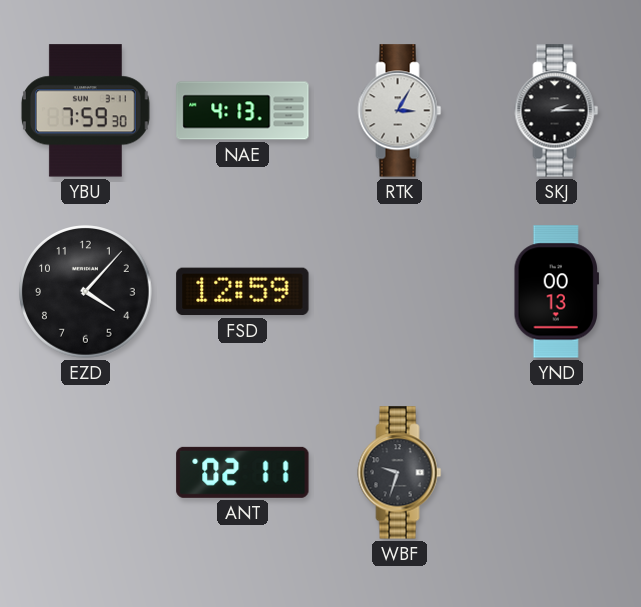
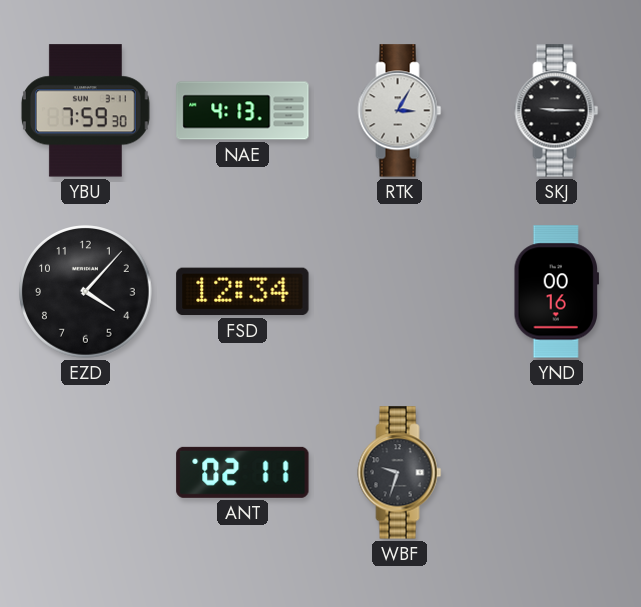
SKJ: 2:15 -> 9:15 (557, 111)
FSD: 12:59 -> 12:34 (243, 292)
YND: 00:13 -> 00:16 (557, 292)
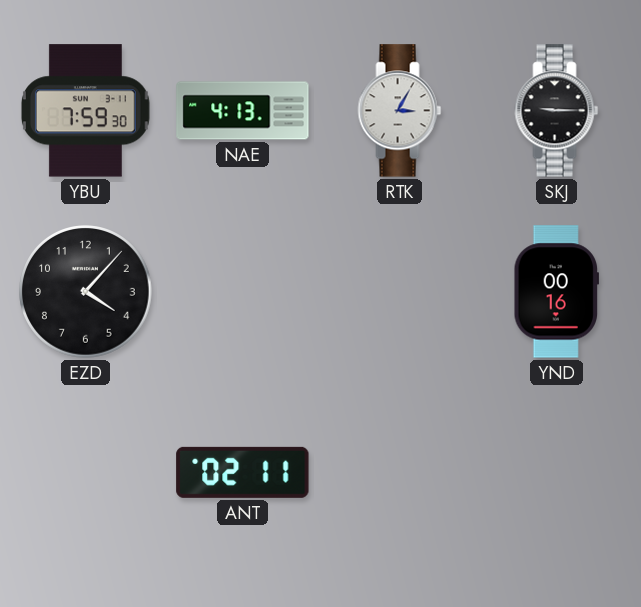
FSD: 12:34 -> none (243, 292)
WBF: 9:33 -> none (400, 473)
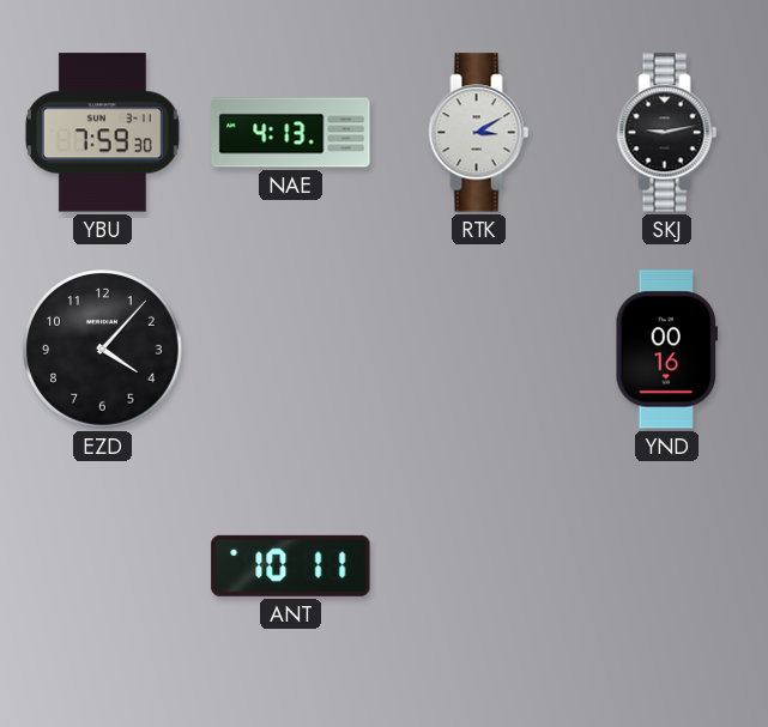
RTK: 3:05 -> 3:10 (479, 133)
SKJ: 9:15 -> 9:13 (667, 133)
ANT: 02:11 -> 10:11 (291, 565)
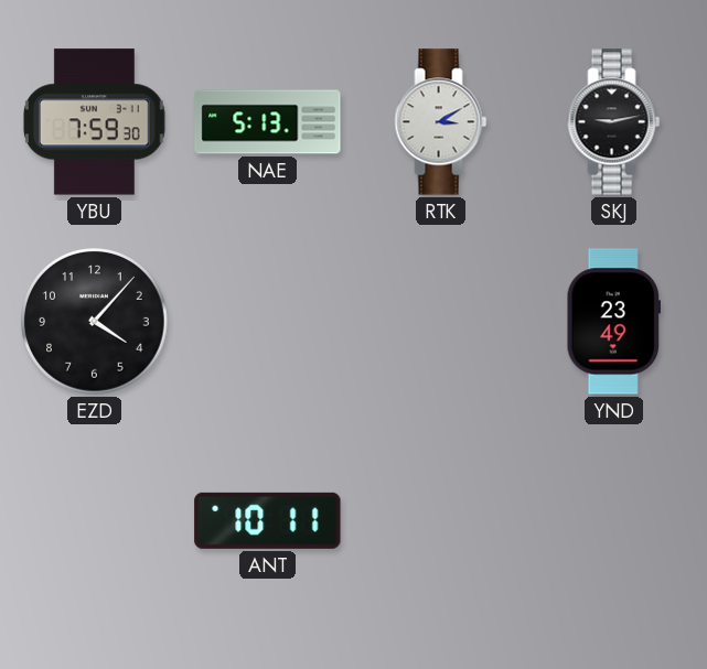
NAE: 4:13 -> 5:13 (268, 122)
YND: 00:16 -> 23:49 (614, 322)
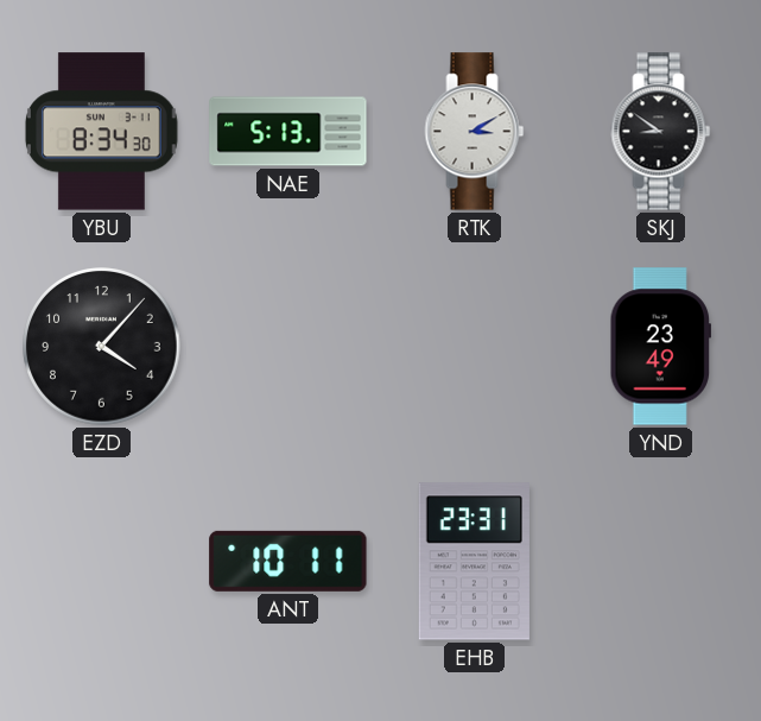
YBU: 7:59 -> 8:34 (101, 132)
SKJ: 9:13 -> 8:51 (661, 132)
EHB: none -> 23:31 (474, 562)
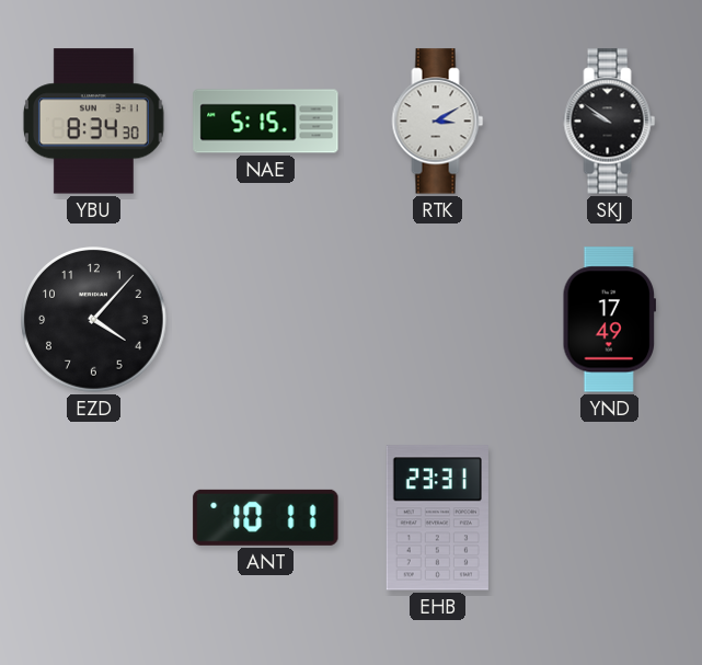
NAE: 5:13 -> 5:15 (266, 122)
SKJ: 8:51 -> 9:51 (610, 122)
YND: 23:49 -> 17:49 (610, 320)
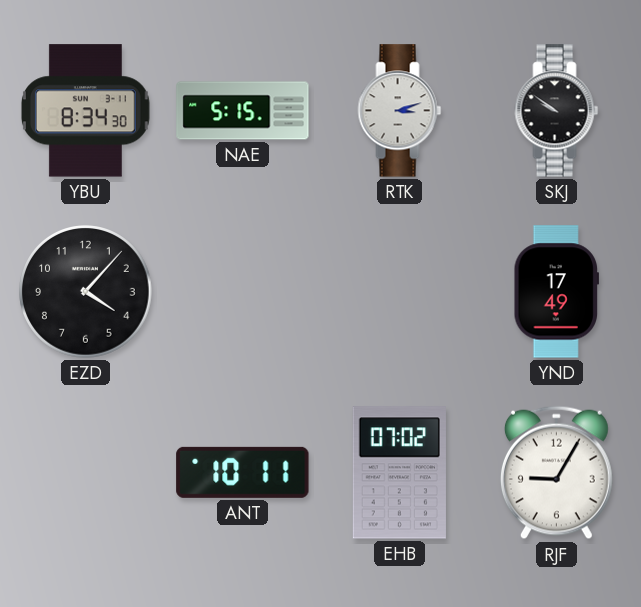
RTK: 3:10 -> 3:12 (400, 111)
EHB: 23:31 -> 07:02 (399, 473)
RJF: none -> 9:05 (556, 473)
